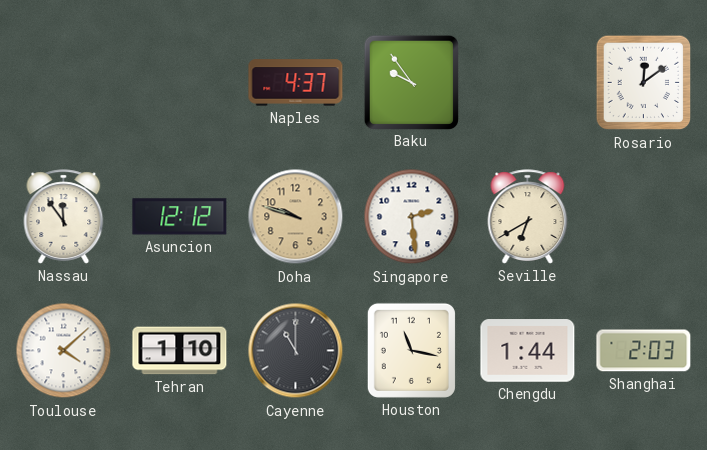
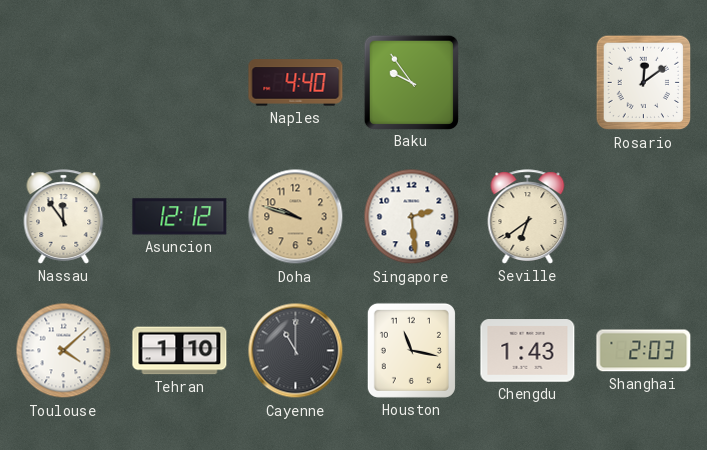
Naples: 4:37 -> 4:40 (296, 83)
Seville: 6:40 -> 6:39 (528, 217)
Chengdu: 1:44 -> 1:43 (528, 351)
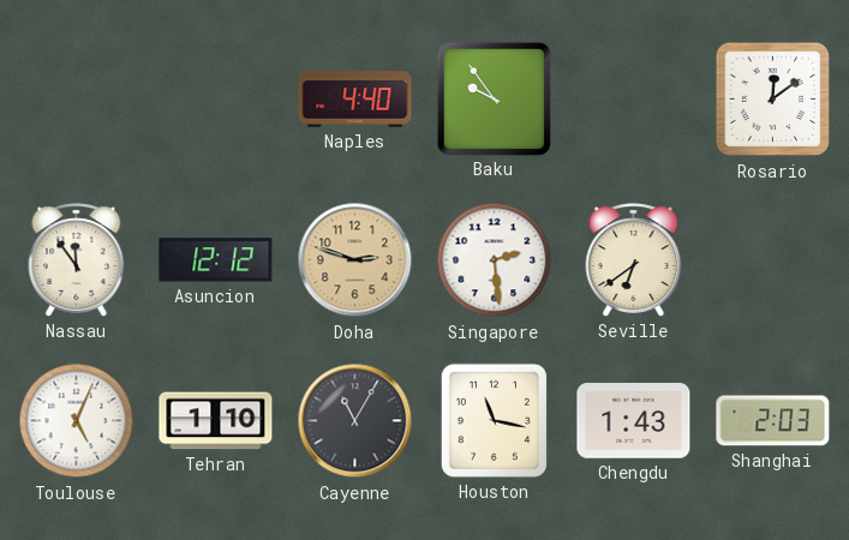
Doha: 9:48 -> 2:48 (355, 260)
Toulouse: 4:08 -> 5:04 (77, 421)
Cayenne: 11:00 -> 11:05 (355, 421)
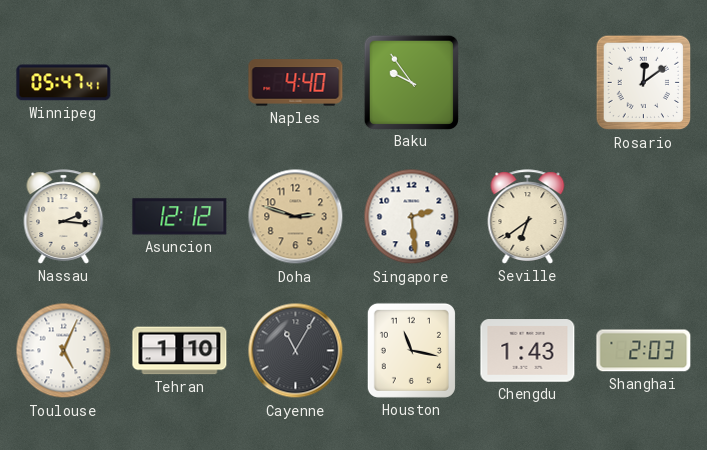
Winnipeg: none -> 05:47 (64, 83)
Nassau: 11:54 -> 2:16 (64, 217)
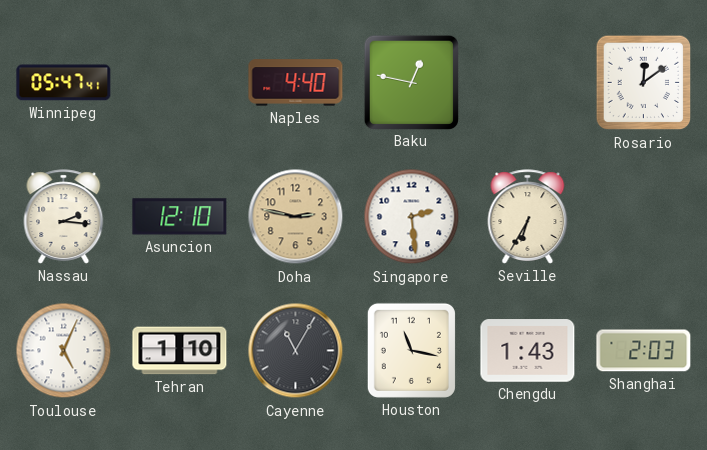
Baku: 9:54 -> 12:47 (411, 82)
Asuncion: 12:12 -> 12:10 (180, 217)
Doha: 2:48 -> 2:47 (296, 217)
Seville: 6:39 -> 6:35 (528, 217)
